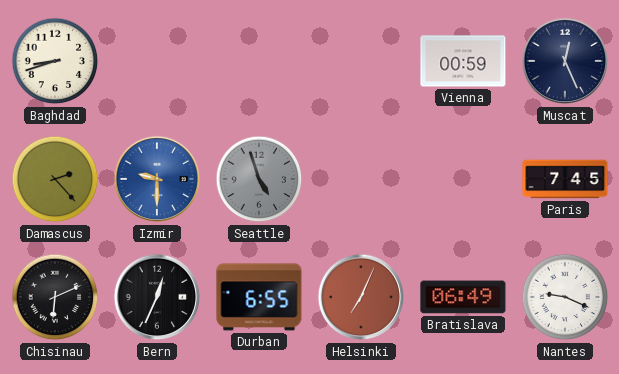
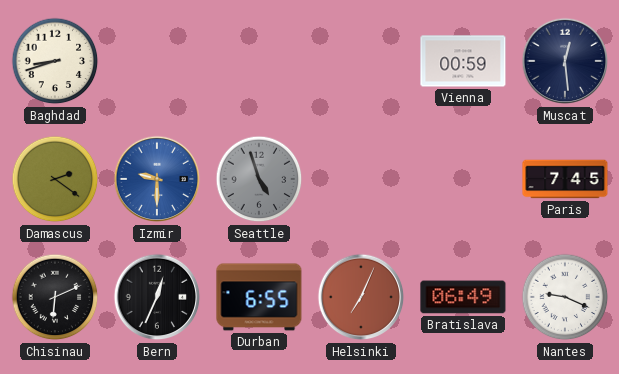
Muscat: 12:26 -> 12:29 (565, 61)
Damascus: 2:23 -> 2:21 (55, 179)
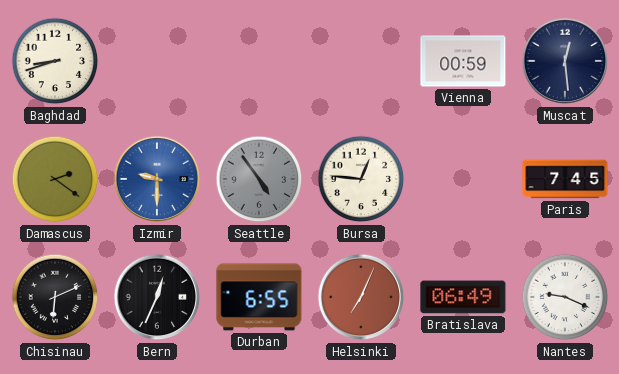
Seattle: 4:57 -> 4:54 (259, 179)
Bursa: none -> 12:46 (361, 179)
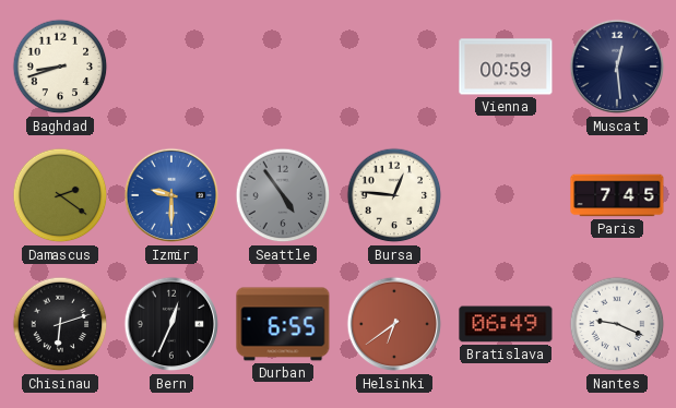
Chisinau: 6:11 -> 6:12 (60, 324)
Helsinki: 7:04 -> 6:39 (394, 324)
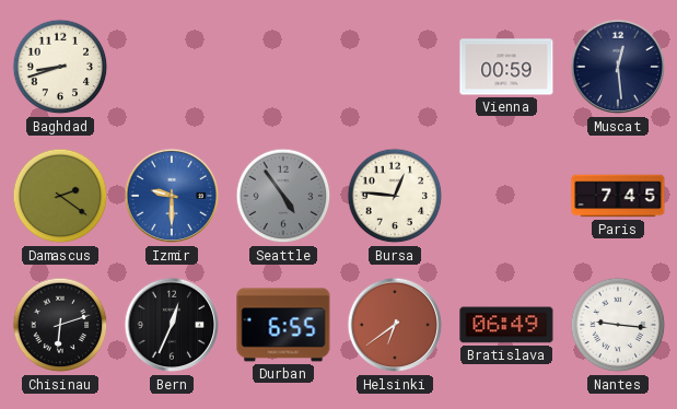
Nantes: 9:19 -> 9:16 (618, 325)
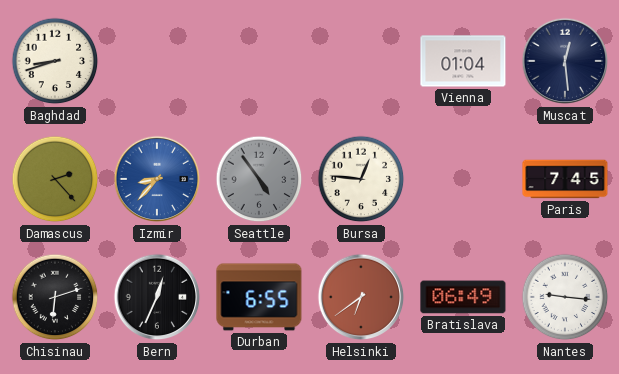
Vienna: 00:59 -> 01:04 (463, 61)
Damascus: 2:21 -> 2:23 (55, 179)
Izmir: 9:30 -> 8:37 (157, 179)
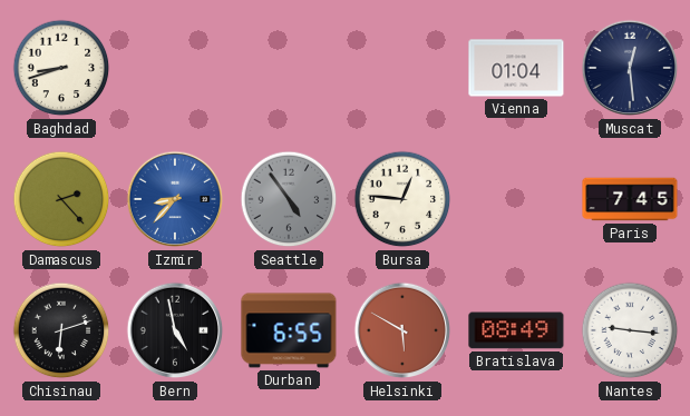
Bern: 12:34 -> 4:58 (175, 330)
Helsinki: 6:39 -> 5:50 (402, 330)
Bratislava: 06:49 -> 08:49 (516, 330)
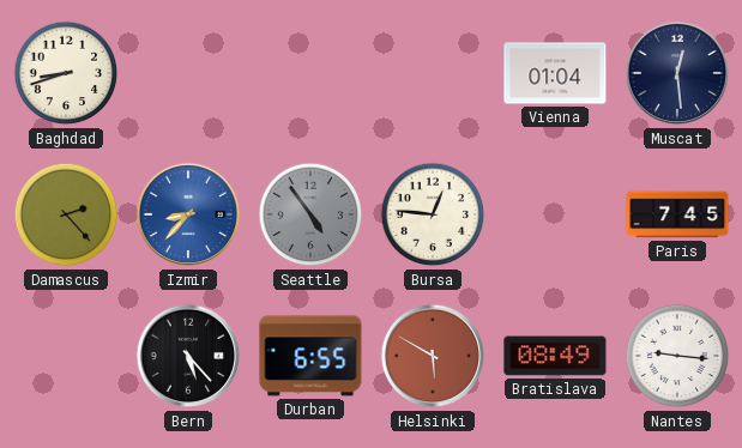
Chisinau: 6:12 -> none (61, 330)
Bern: 4:58 -> 5:23 (188, 356)
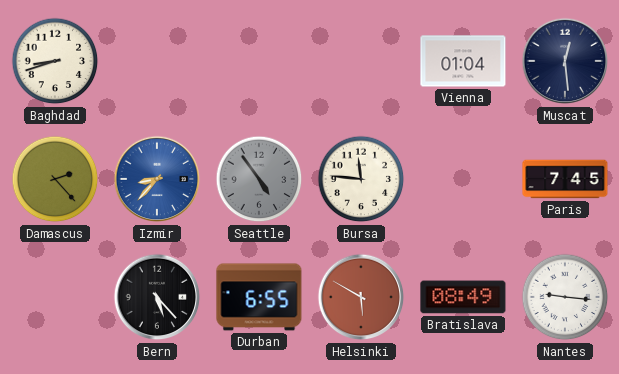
Bursa: 12:46 -> 11:46 (361, 179)
